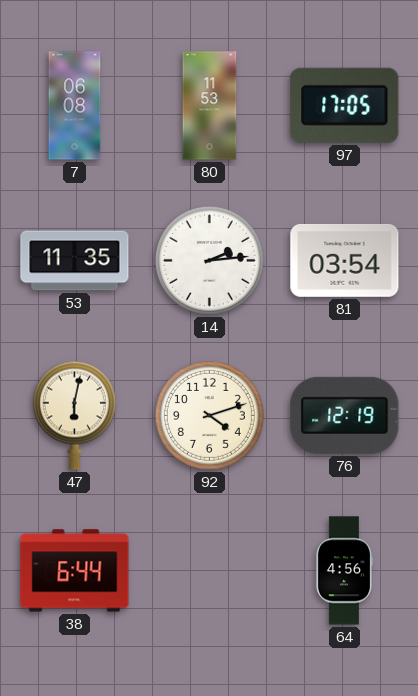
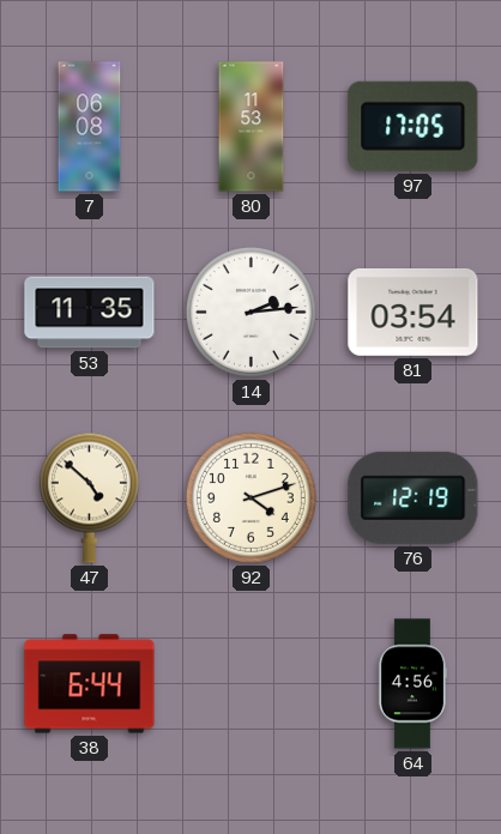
47: 6:02 -> 4:52 (89, 497)
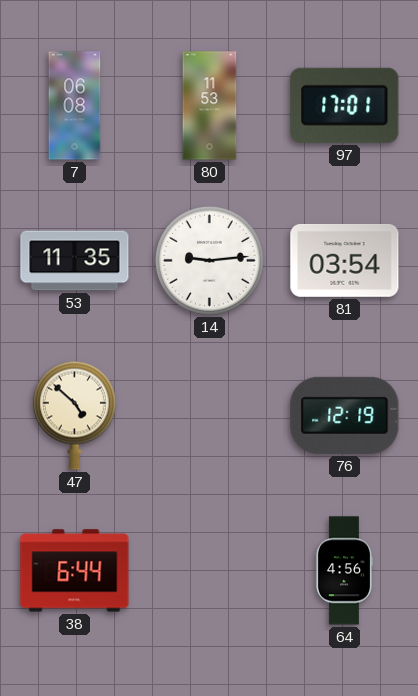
97: 17:05 -> 17:01 (345, 105)
14: 2:14 -> 9:14 (209, 260)
92: 4:12 -> none (251, 497)
